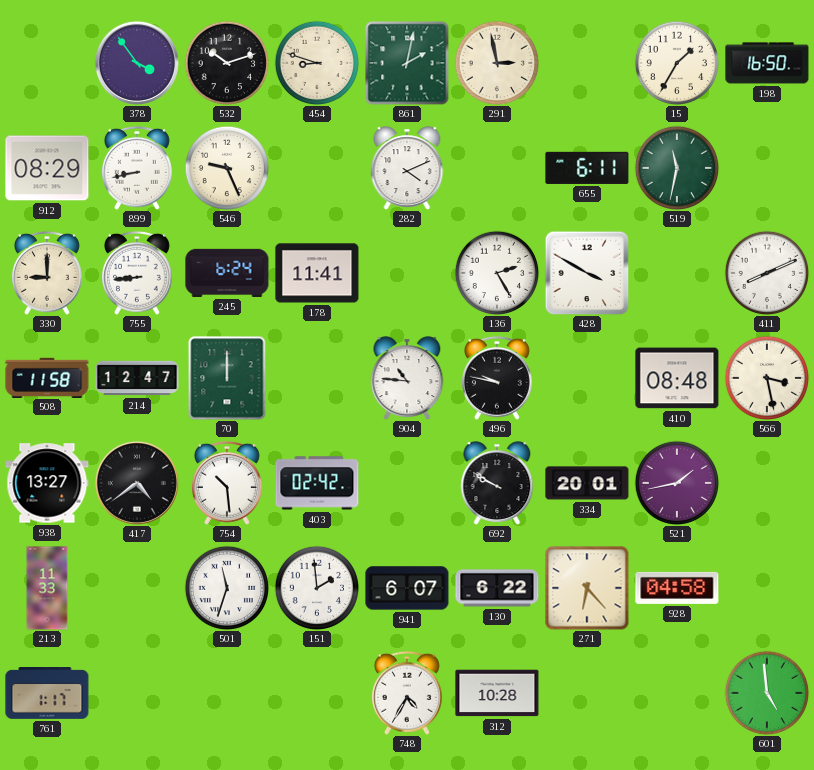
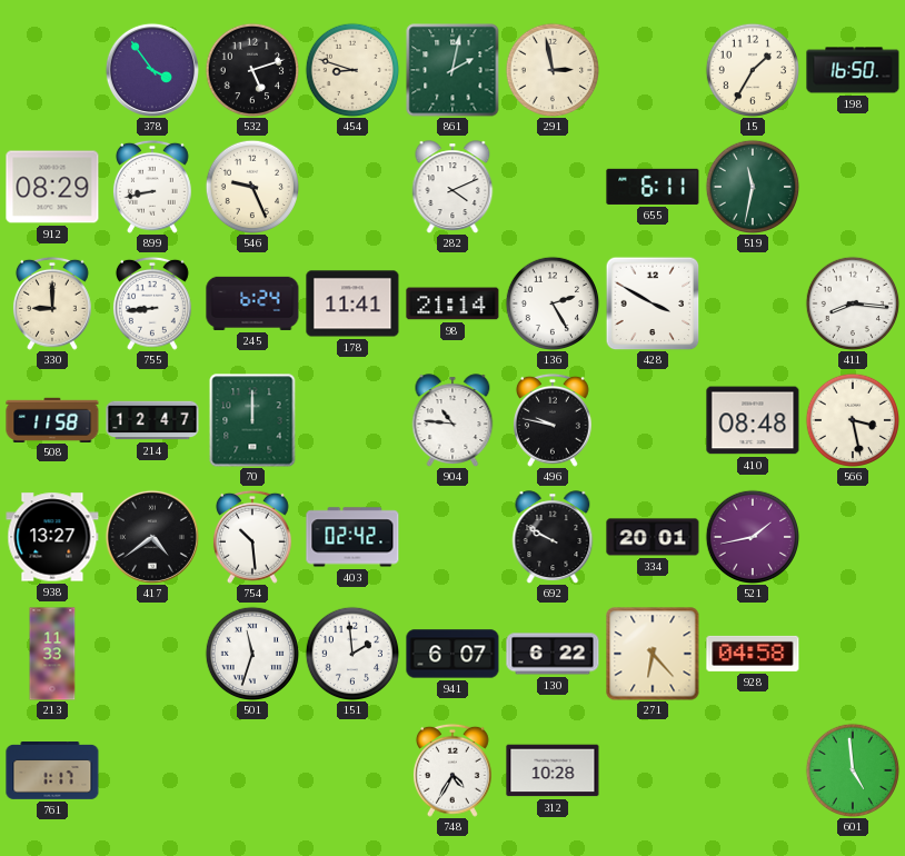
532: 10:12 -> 5:12 (252, 70)
98: none -> 21:14 (452, 303)
411: 8:11 -> 8:16 (853, 303)
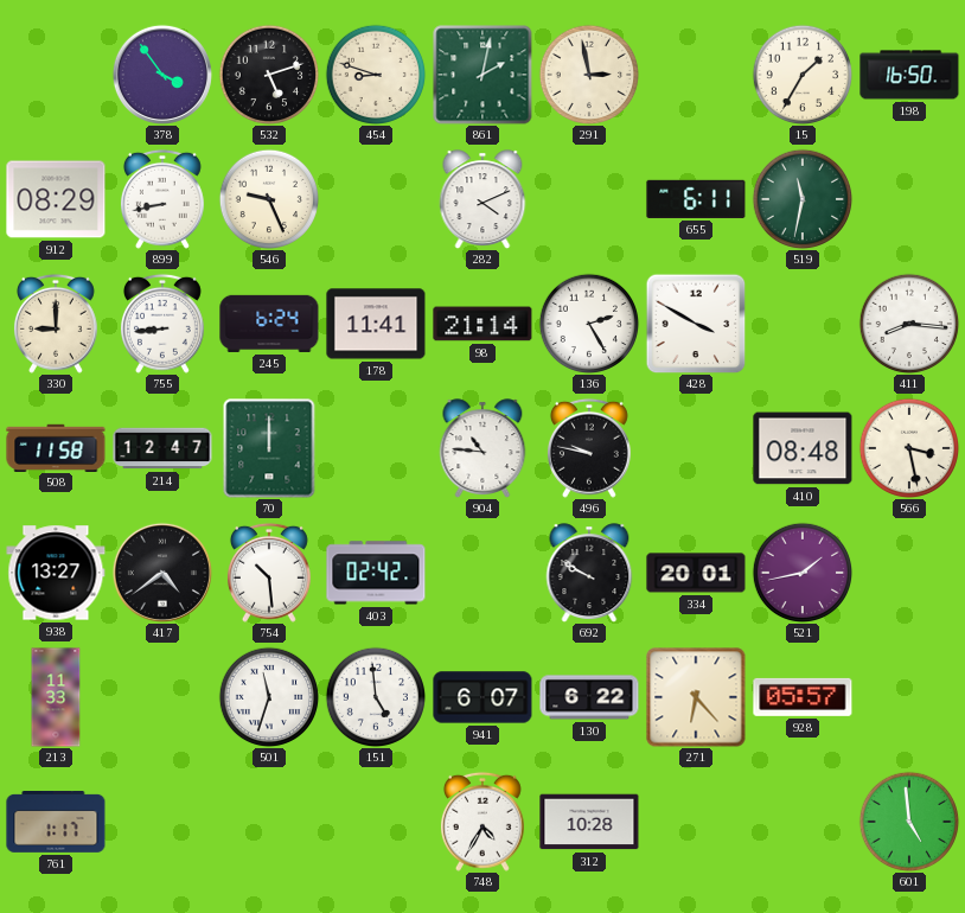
151: 1:59 -> 4:59 (376, 697)
928: 04:58 -> 05:57 (803, 697)
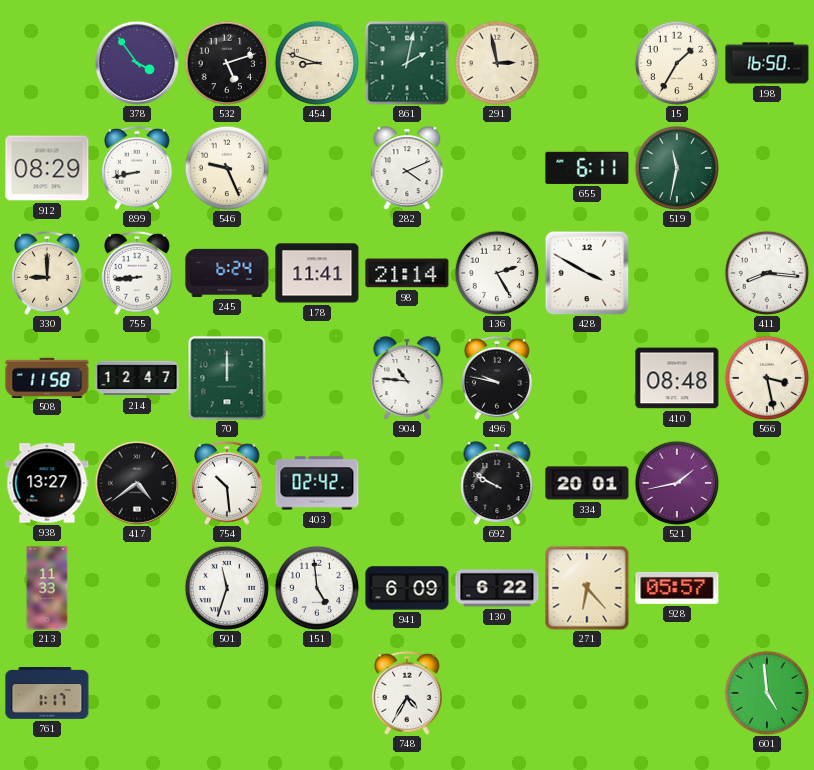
941: 6:07 -> 6:09 (407, 588)
312: 10:28 -> none (589, 822)
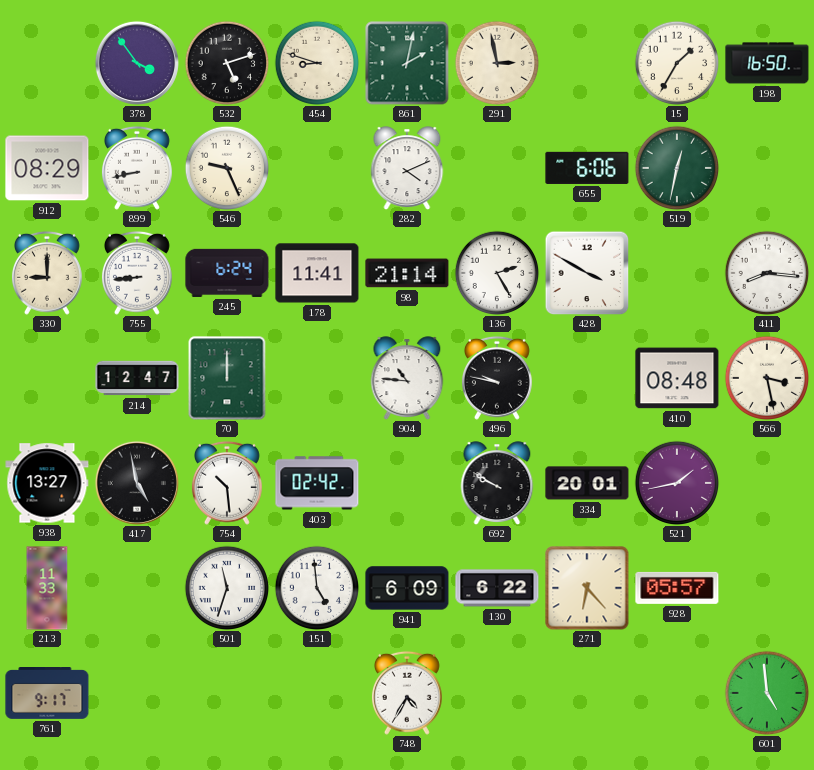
655: 6:11 -> 6:06 (587, 168)
519: 11:32 -> 12:32 (677, 168)
508: 11:58 -> none (47, 377)
417: 4:39 -> 4:58 (137, 483)
761: 1:17 -> 9:17 (47, 694)
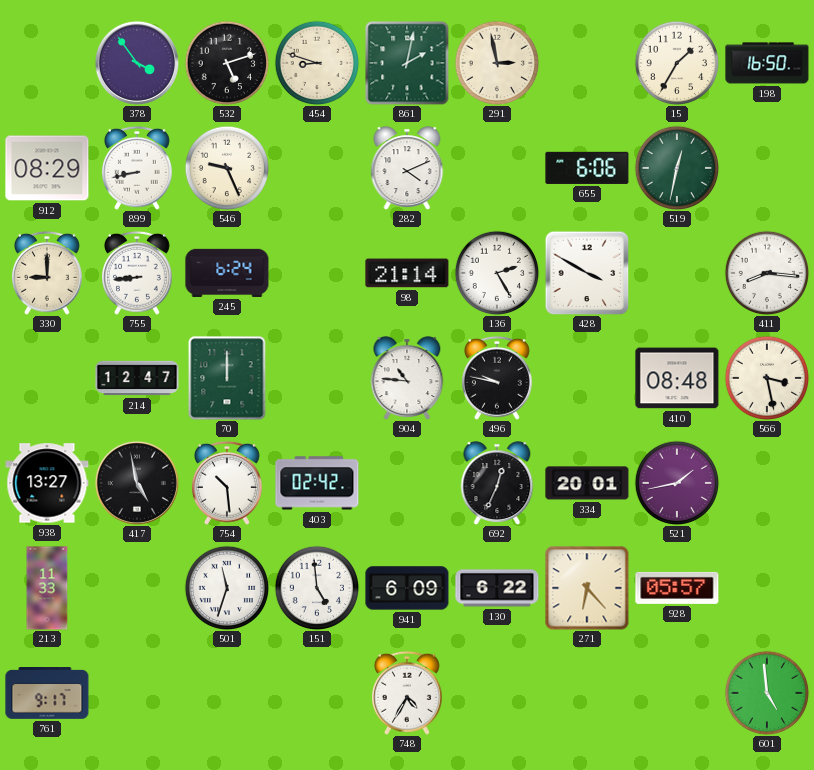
178: 11:41 -> none (317, 273)
692: 9:50 -> 12:34 (497, 483)
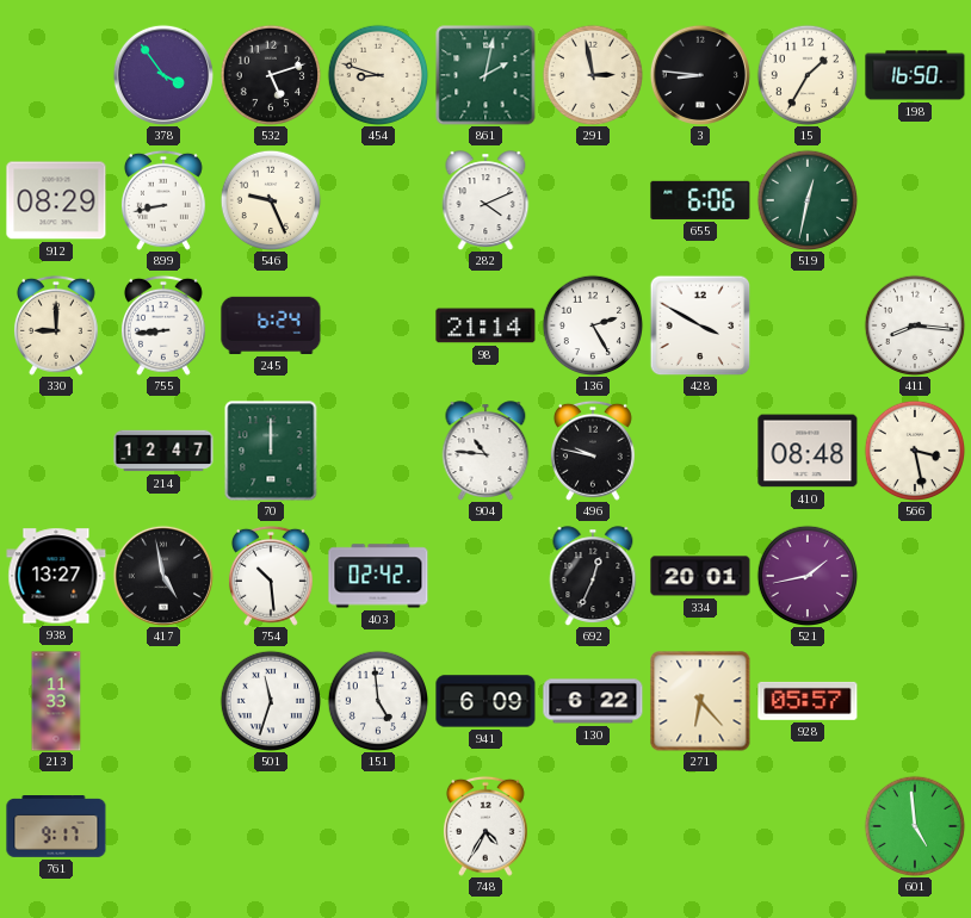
3: none -> 8:46 (700, 75)
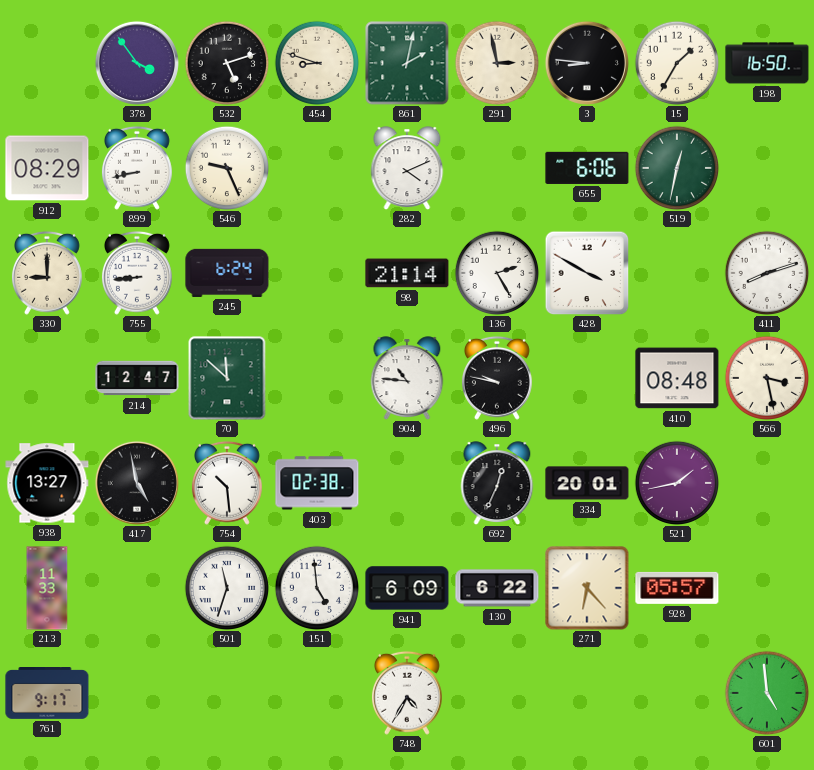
411: 8:16 -> 8:12 (767, 273)
70: 12:00 -> 11:52 (227, 378)
403: 02:42 -> 02:38 (317, 483)
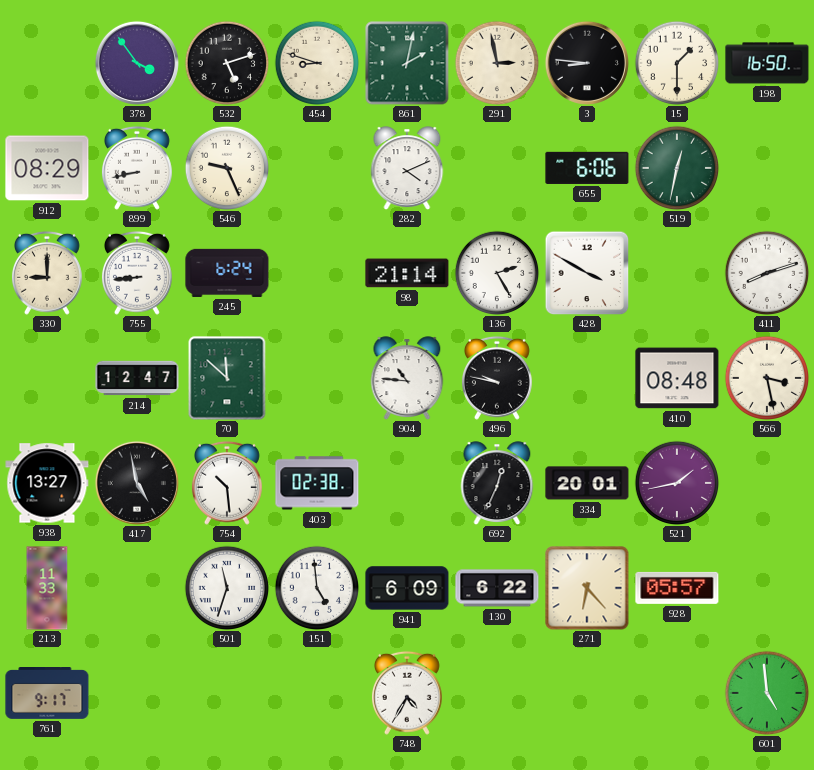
15: 1:35 -> 1:30 (677, 63)
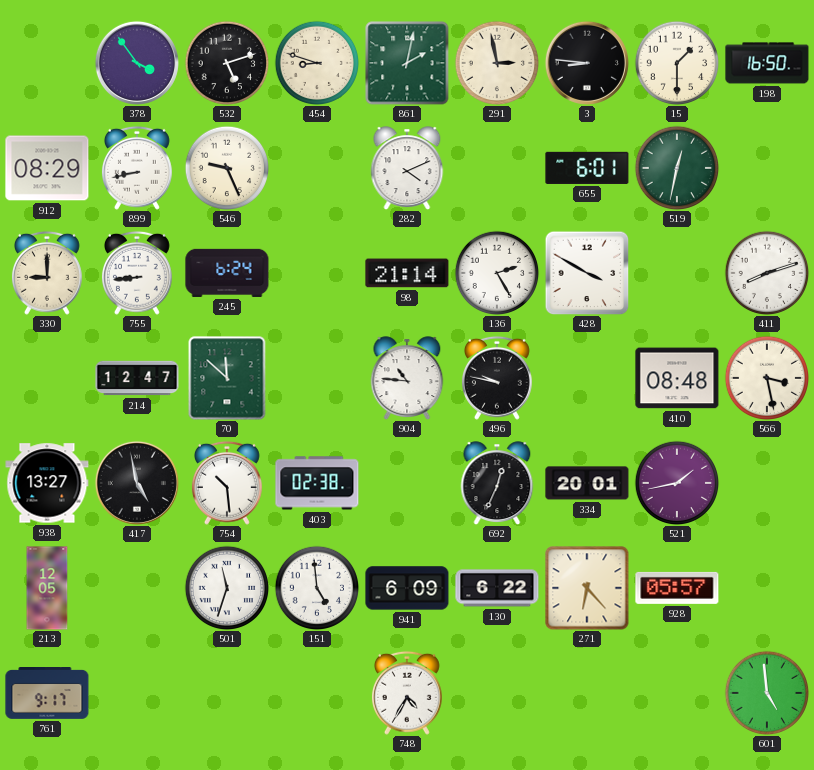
655: 6:06 -> 6:01 (587, 168)
213: 11:33 -> 12:05 (47, 588)
